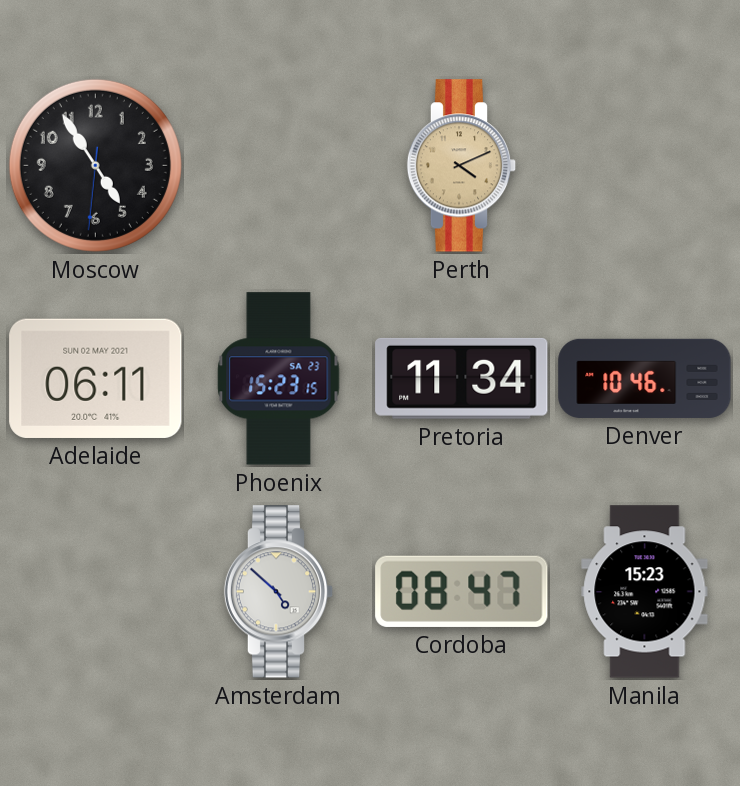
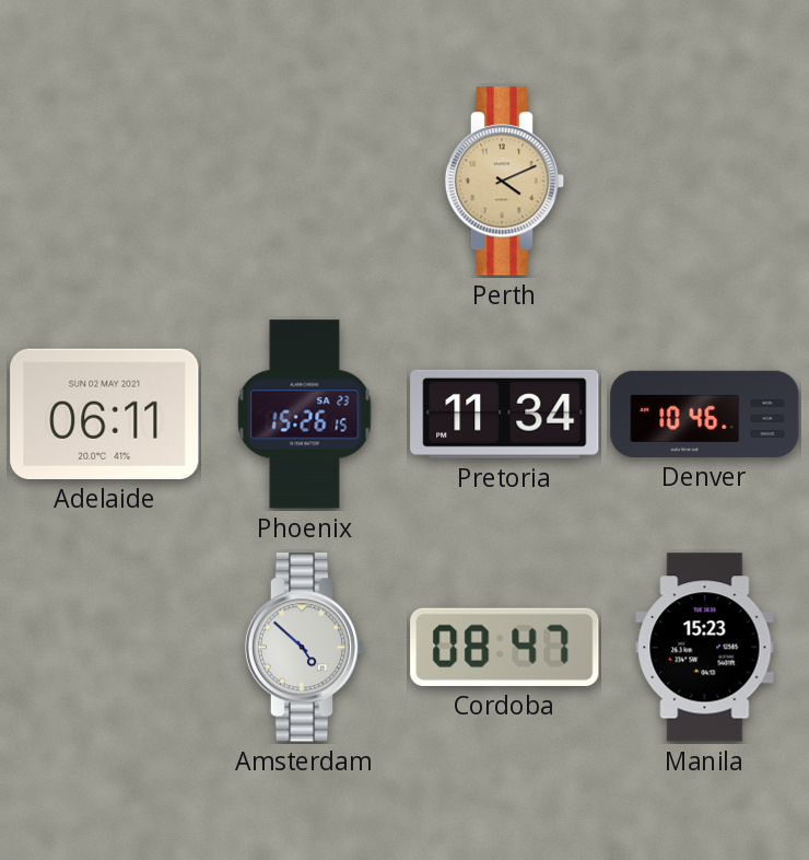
Moscow: 4:54 -> none (95, 165)
Phoenix: 15:23 -> 15:26 (305, 415)
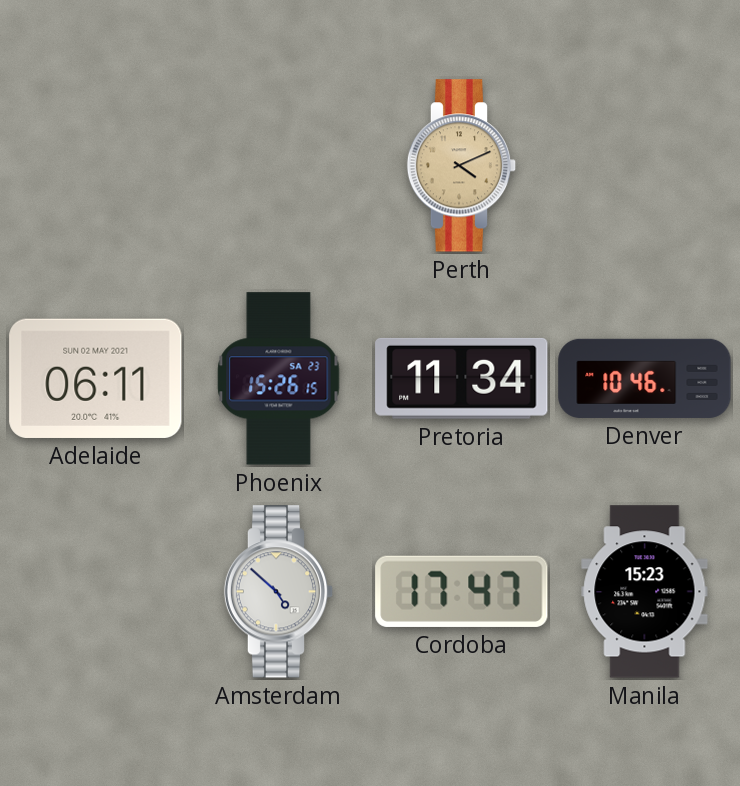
Cordoba: 08:47 -> 17:47 (462, 591)
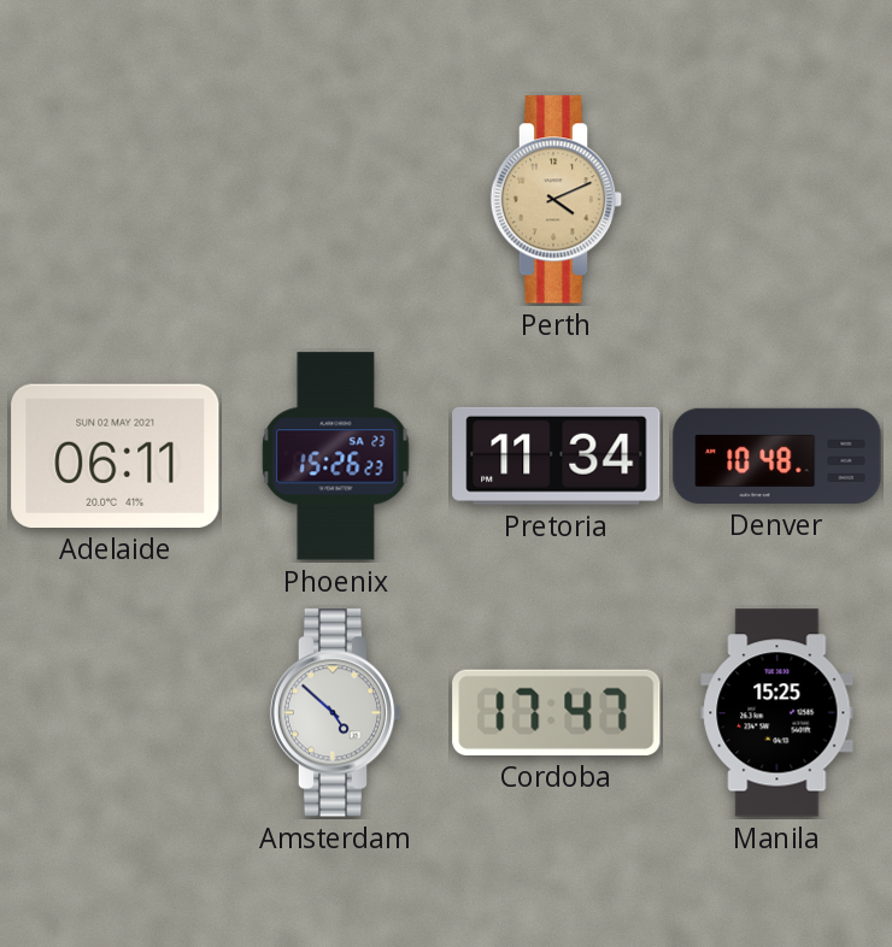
Phoenix: 15:26:15 -> 15:26:23 (336, 457)
Denver: 10:46 -> 10:48 (777, 455)
Manila: 15:23 -> 15:25 (777, 713)
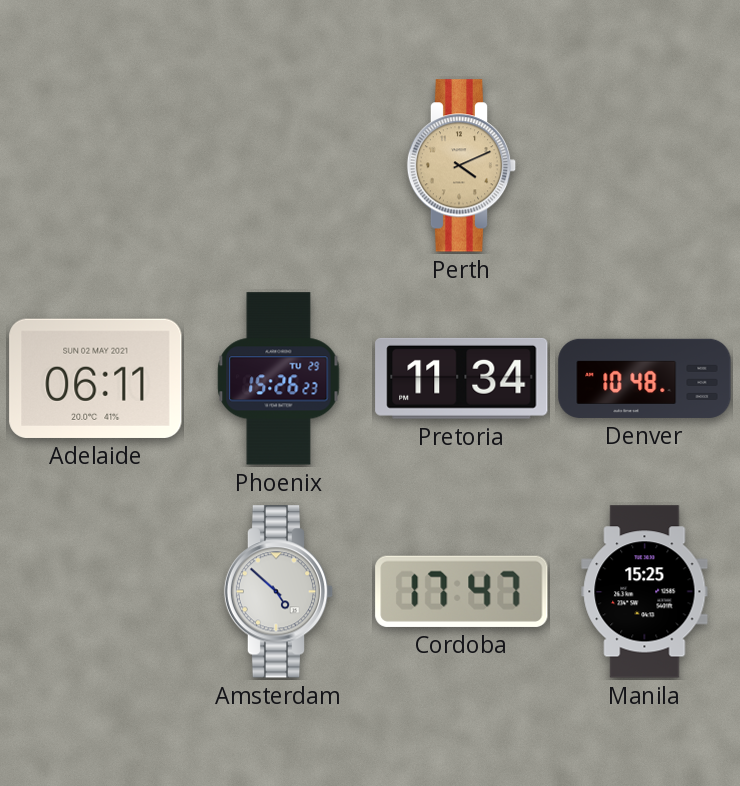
Phoenix date: SA 23 -> TU 29 (279, 379)
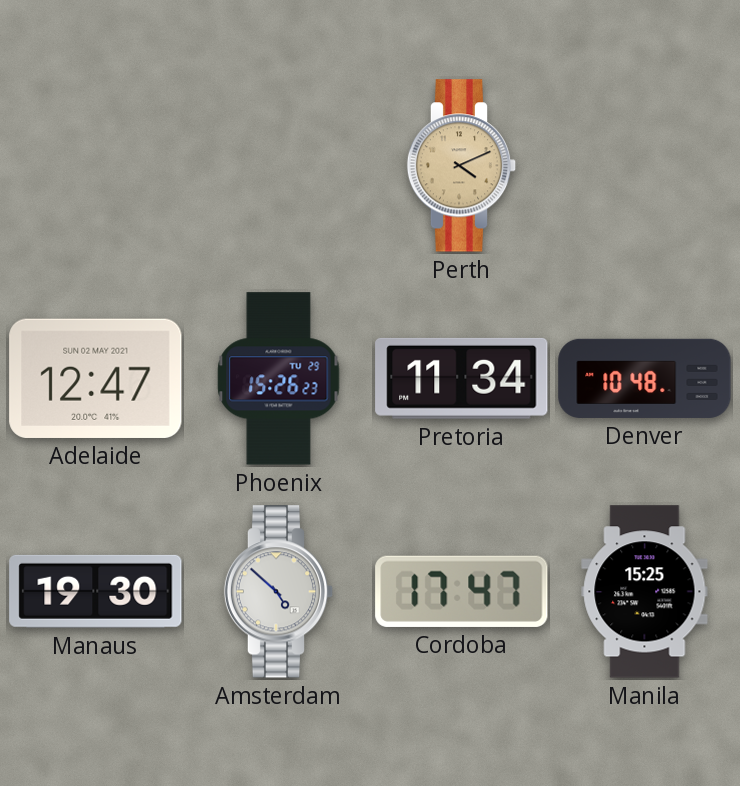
Adelaide: 06:11 -> 12:47 (96, 378)
Manaus: none -> 19:30 (96, 591)
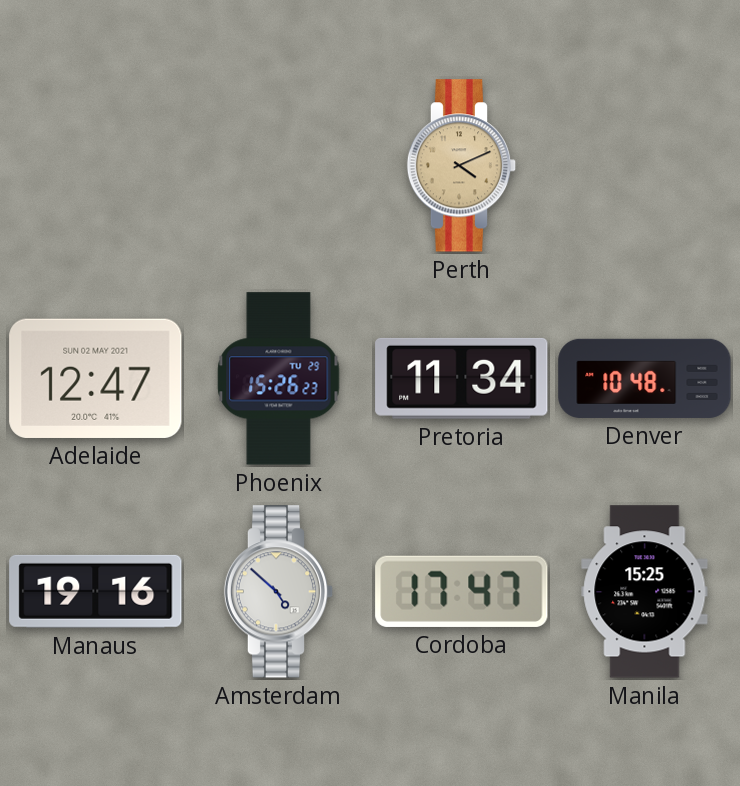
Manaus: 19:30 -> 19:16 (96, 591)
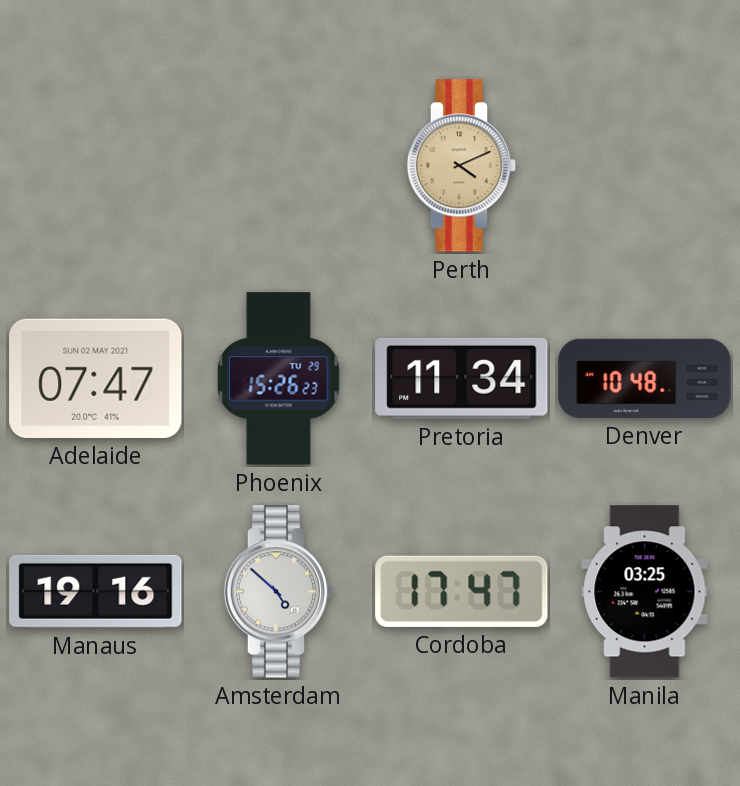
Adelaide: 12:47 -> 07:47 (96, 378)
Manila: 15:25 -> 03:25 (645, 592)
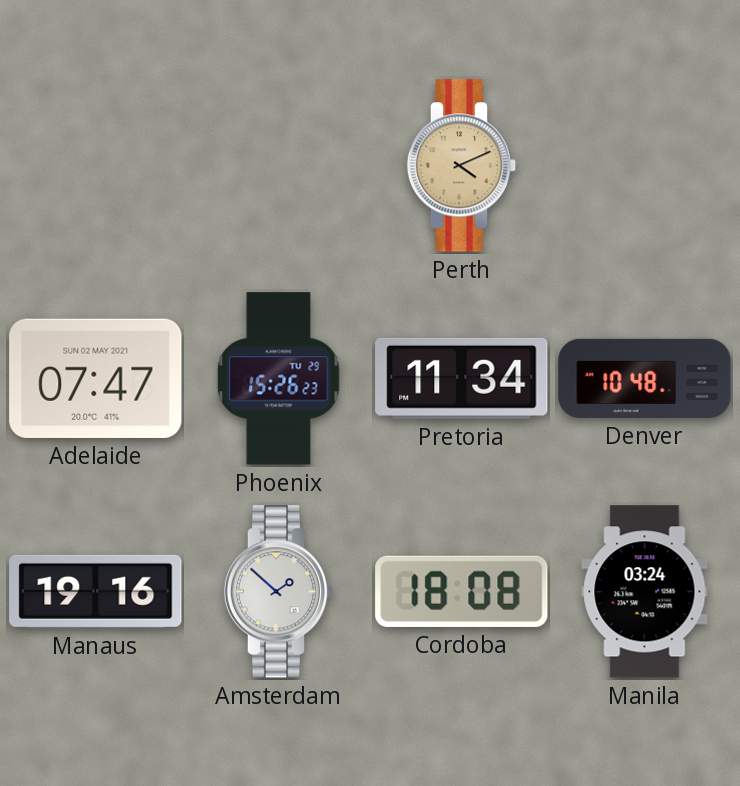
Amsterdam: 4:52 -> 1:52 (279, 592)
Cordoba: 17:47 -> 18:08 (462, 591)
Manila: 03:25 -> 03:24 (645, 592)
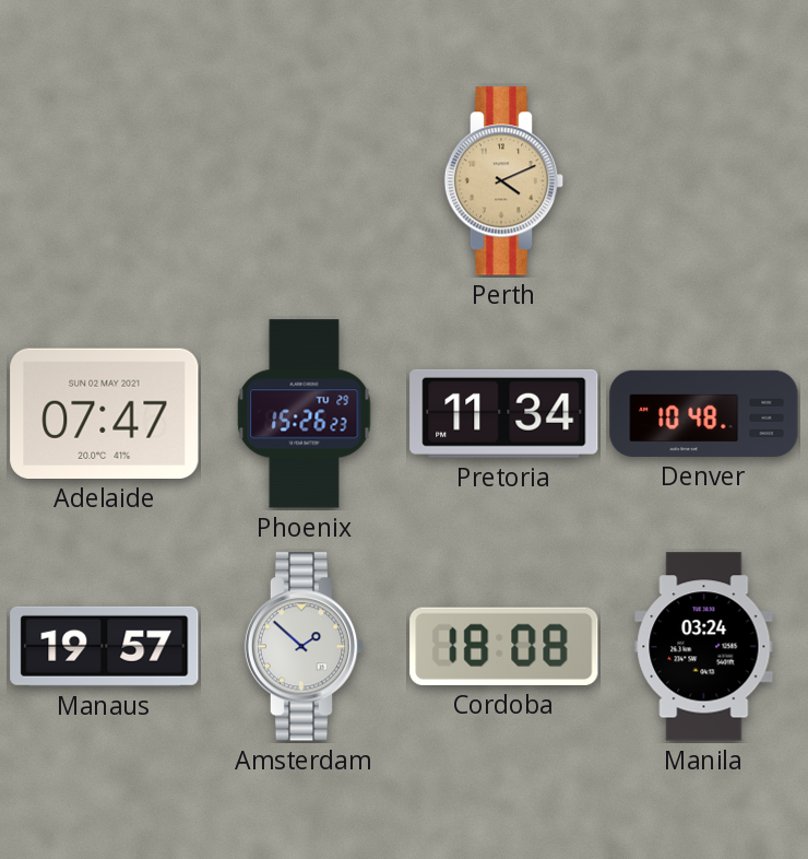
Manaus: 19:16 -> 19:57 (105, 646)
